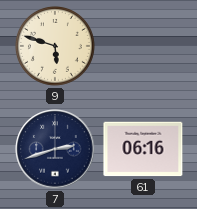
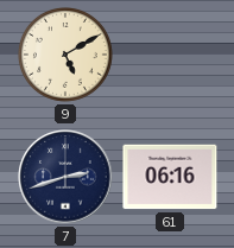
9: 5:48 -> 5:10 (65, 55)
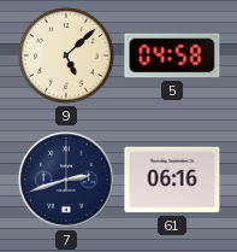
9: 5:10 -> 5:08 (66, 55)
5: none -> 04:58 (172, 55)
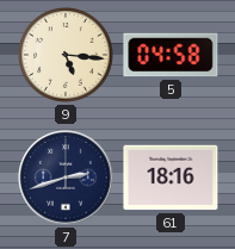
9: 5:08 -> 5:16 (66, 55)
61: 06:16 -> 18:16 (171, 178)
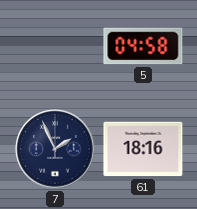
9: 5:16 -> none (66, 55)
7: 2:42 -> 1:56 (55, 149)
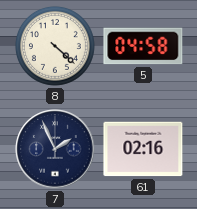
8: none -> 4:22 (55, 46)
61: 18:16 -> 02:16 (143, 149)
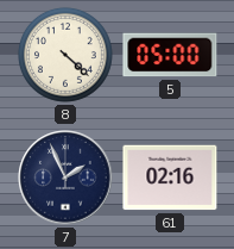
5: 04:58 -> 05:00 (170, 55)
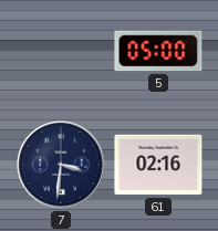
8: 4:22 -> none (65, 55)
7: 1:56 -> 3:31 (61, 165)
